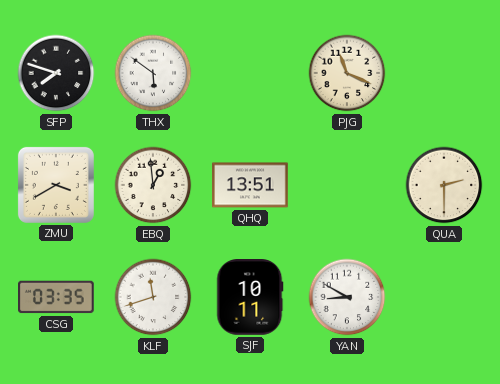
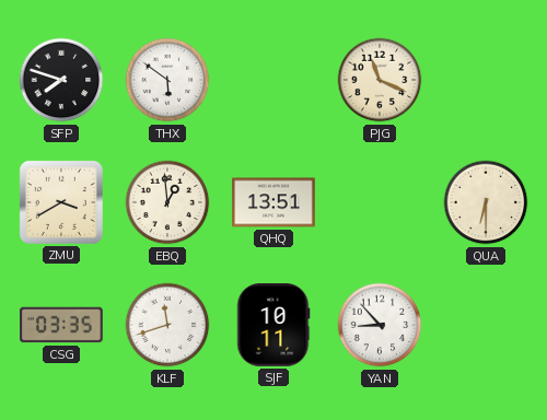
QUA: 2:30 -> 6:30 (486, 202)
YAN: 8:50 -> 8:53 (380, 325)
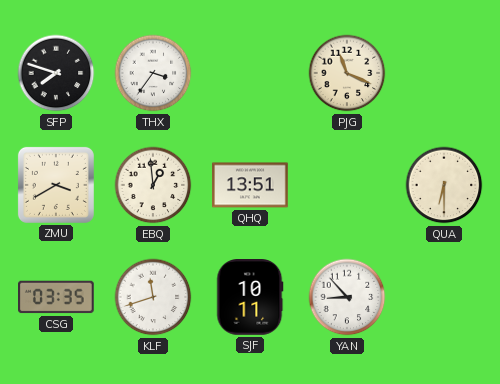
THX: 5:51 -> 3:36 (153, 73)
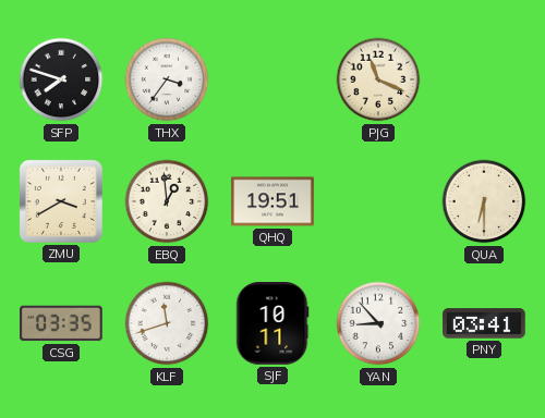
QHQ: 13:51 -> 19:51 (272, 201)
PNY: none -> 03:41 (485, 323)
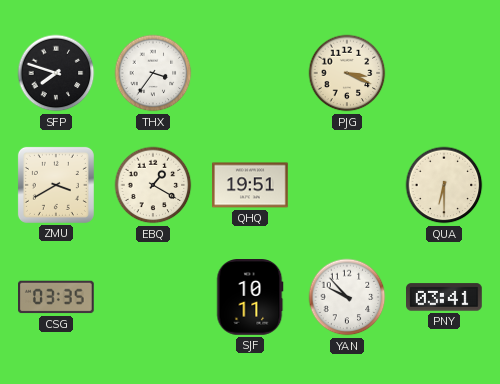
PJG: 11:19 -> 3:19 (347, 73)
EBQ: 12:59 -> 1:20 (153, 185)
KLF: 11:42 -> none (167, 323)
YAN: 8:53 -> 9:53 (347, 297)
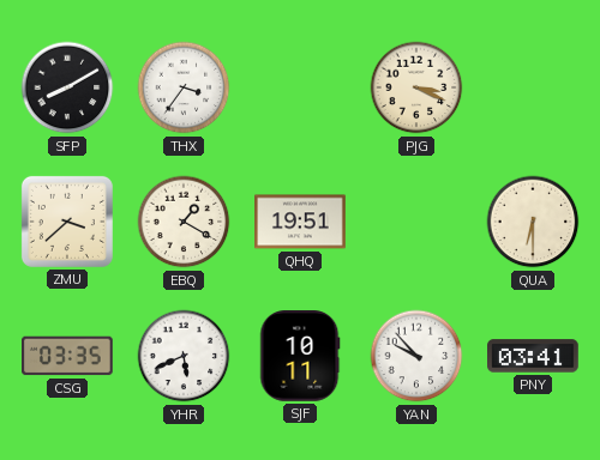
SFP: 7:48 -> 8:10 (67, 87)
ZMU: 3:40 -> 3:38 (67, 222)
YHR: none -> 5:41 (184, 356)
